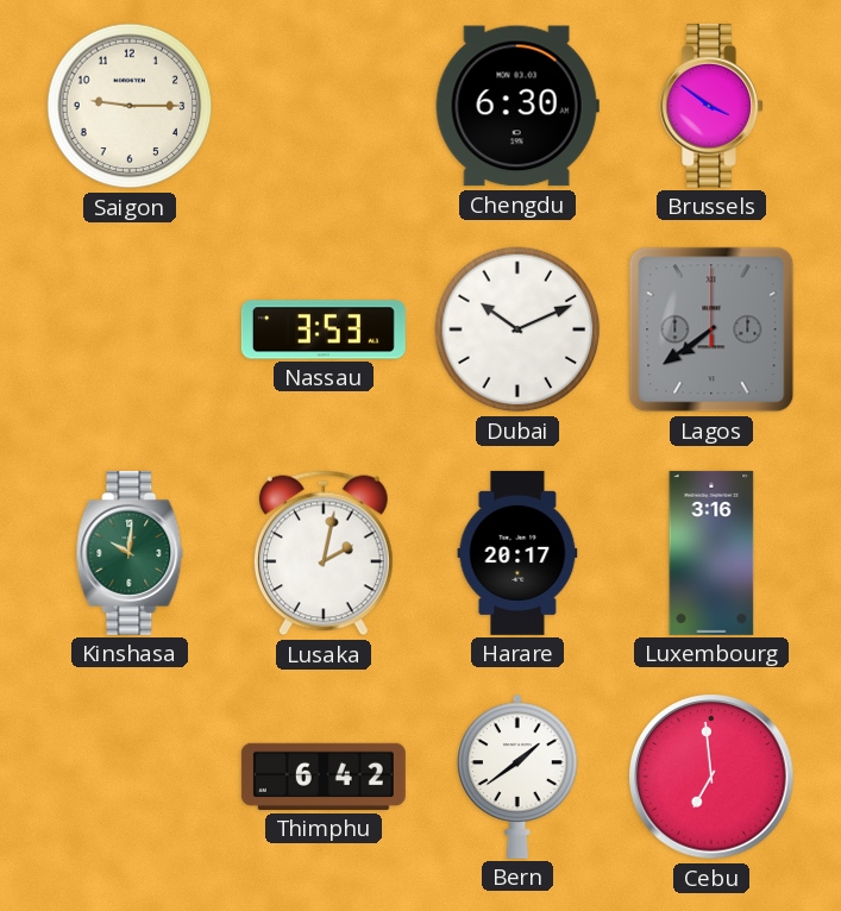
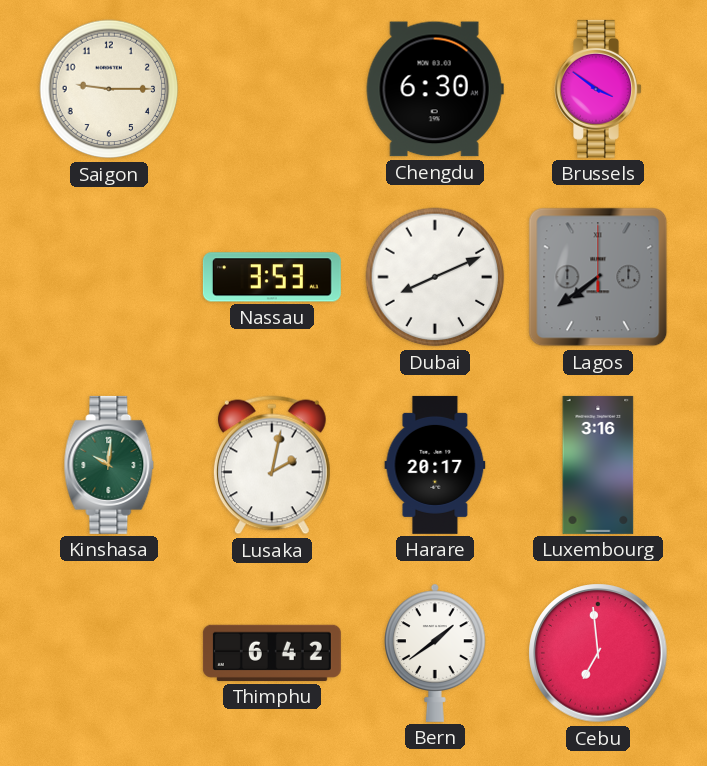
Dubai: 10:11 -> 8:11 (435, 277)
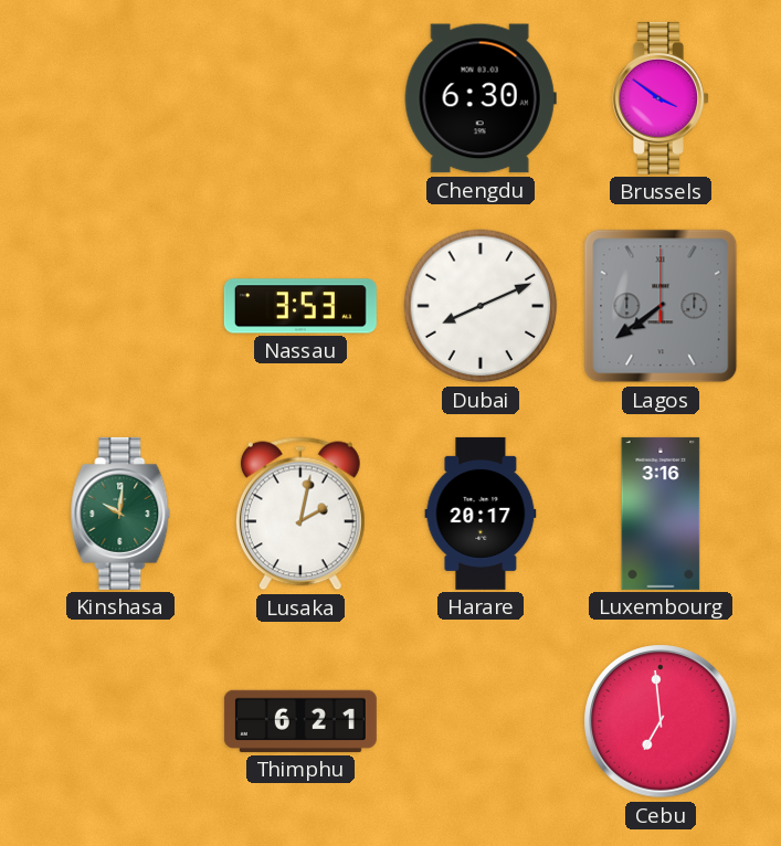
Saigon: 9:15 -> none (109, 89)
Thimphu: 6:42 -> 6:21 (300, 721)
Bern: 1:39 -> none (435, 653)
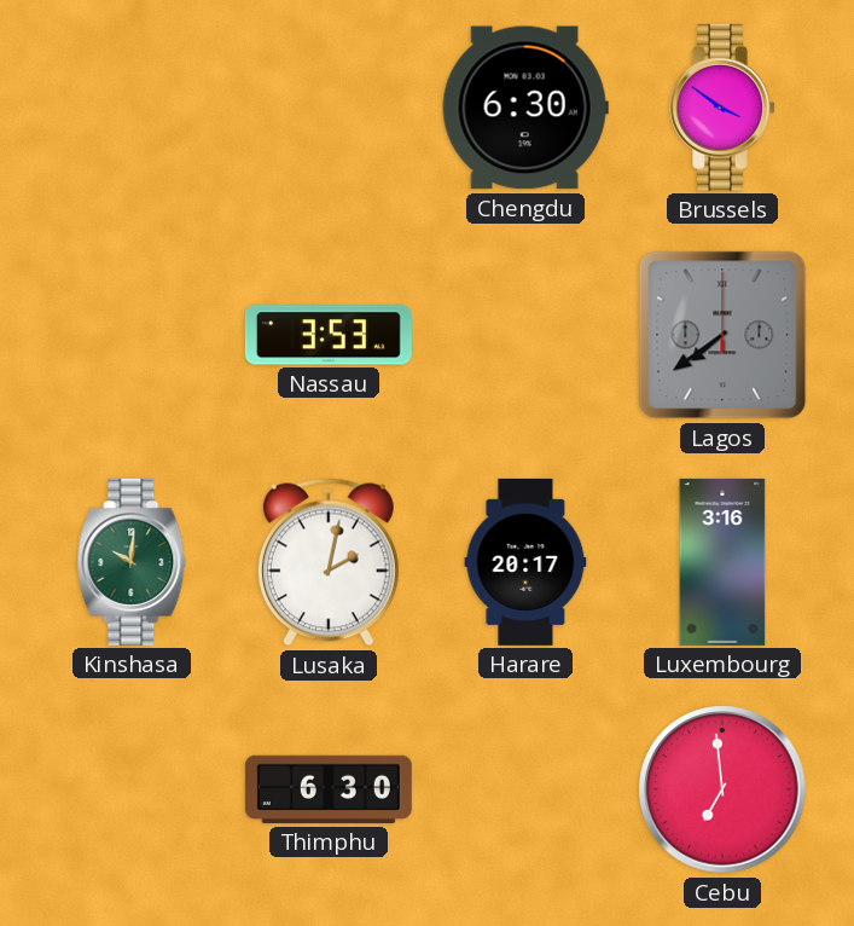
Dubai: 8:11 -> none (481, 306)
Thimphu: 6:21 -> 6:30 (329, 789)
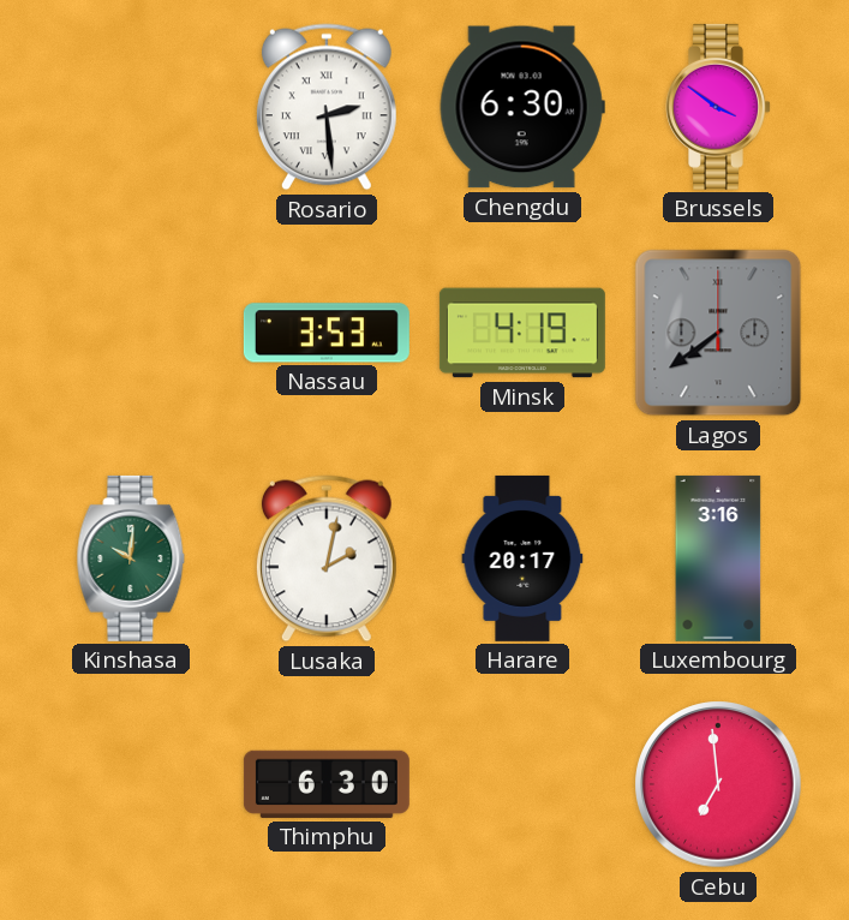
Rosario: none -> 2:29 (327, 107)
Minsk: none -> 4:19 (522, 333)
